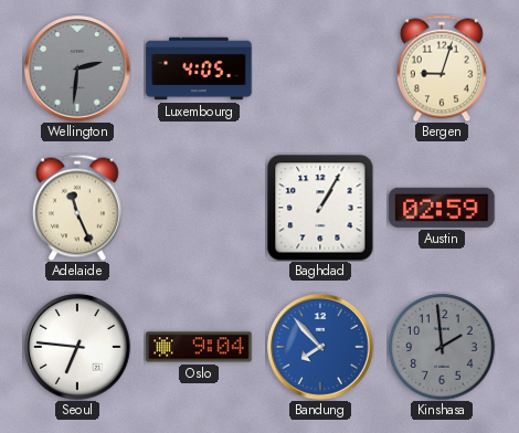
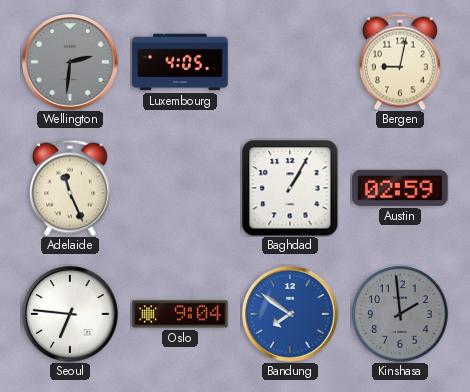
Bergen: 9:03 -> 9:02 (400, 62)
Bandung: 7:53 -> 7:51 (290, 314)
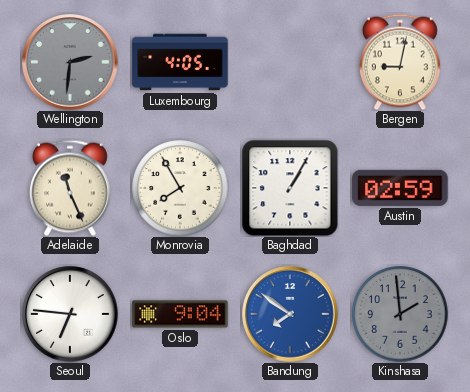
Monrovia: none -> 7:55 (180, 188)
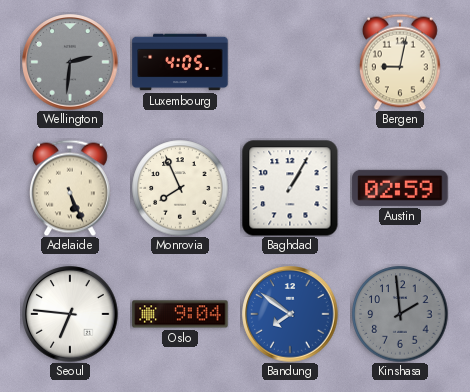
Adelaide: 11:26 -> 5:26 (70, 188)
Monrovia: 7:55 -> 7:56 (180, 188)
